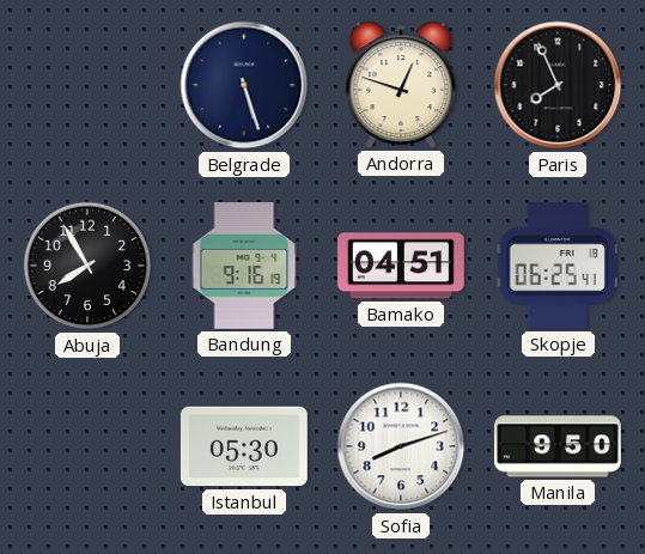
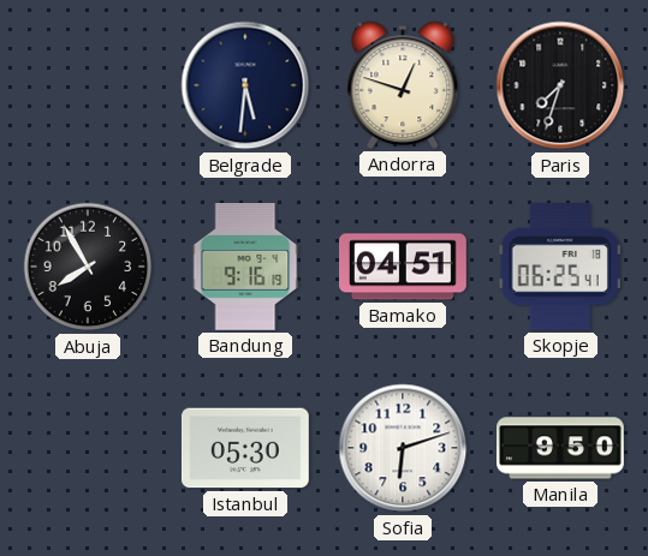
Belgrade: 5:27 -> 5:31 (245, 85)
Paris: 7:56 -> 7:33 (560, 85)
Sofia: 8:12 -> 6:12 (403, 448)
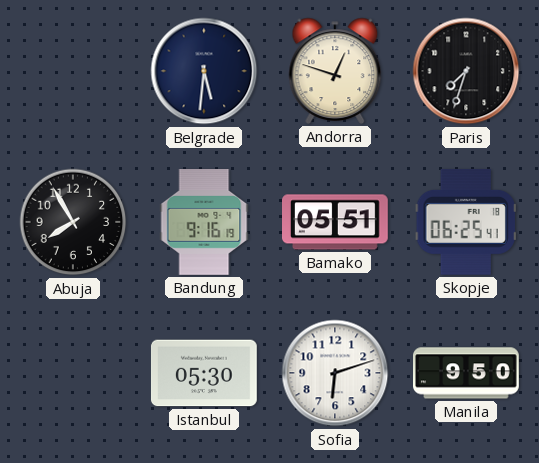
Bamako: 04:51 -> 05:51 (336, 222)
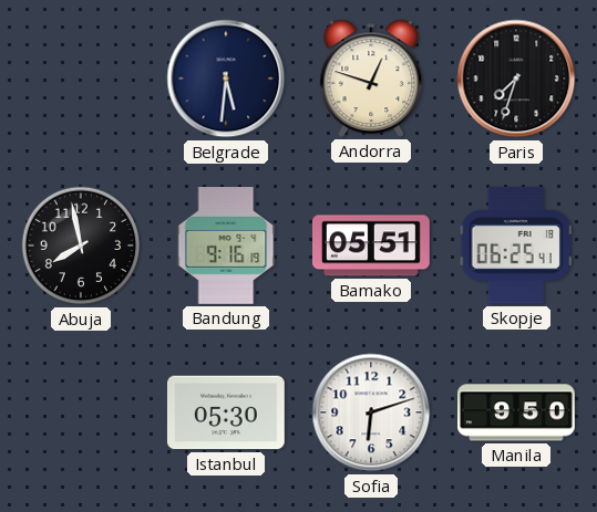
Abuja: 7:55 -> 7:58 (81, 245)
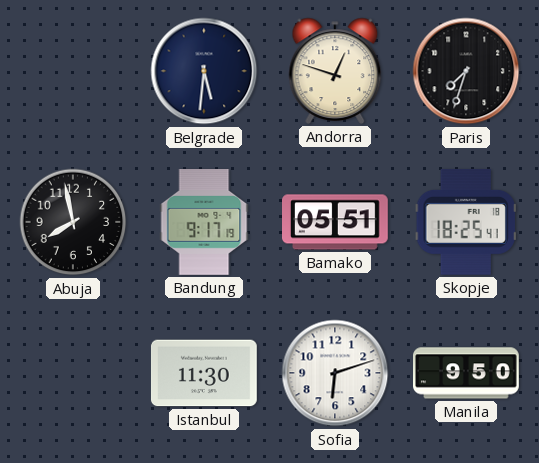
Bandung: 9:16 -> 9:17 (204, 223)
Skopje: 06:25 -> 18:25 (466, 222)
Istanbul: 05:30 -> 11:30 (204, 373)
